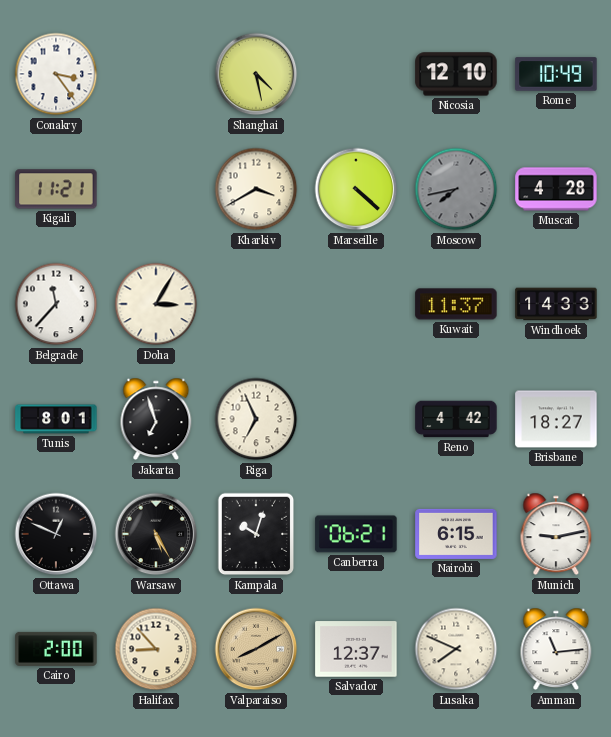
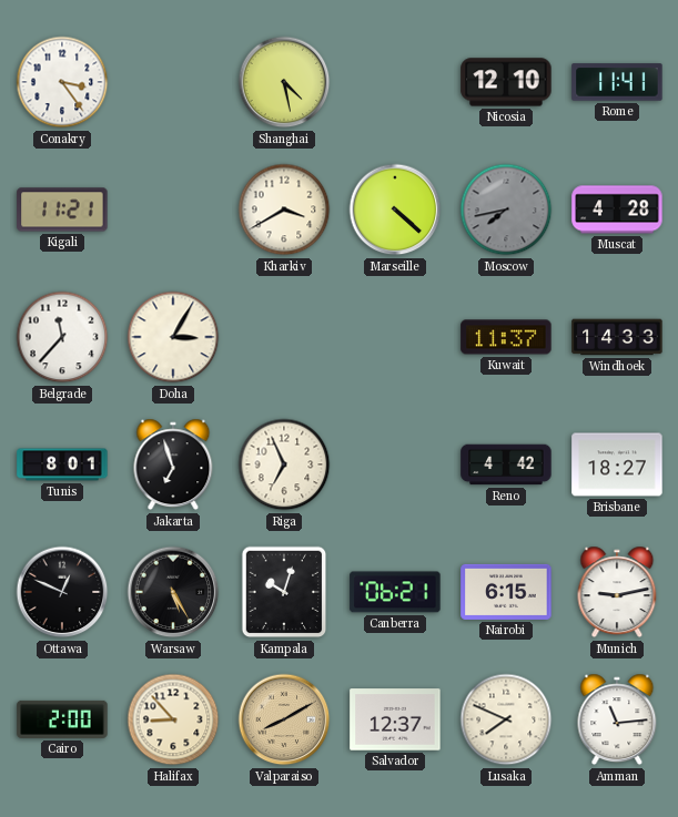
Rome: 10:49 -> 11:41 (617, 82)
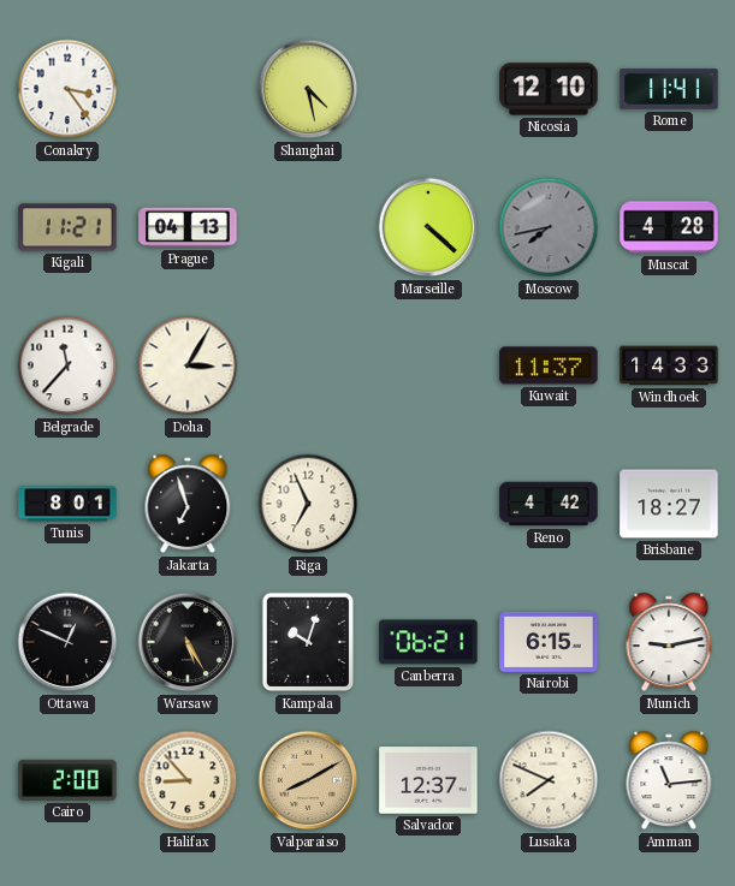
Prague: none -> 04:13 (188, 227)
Kharkiv: 3:40 -> none (284, 210)
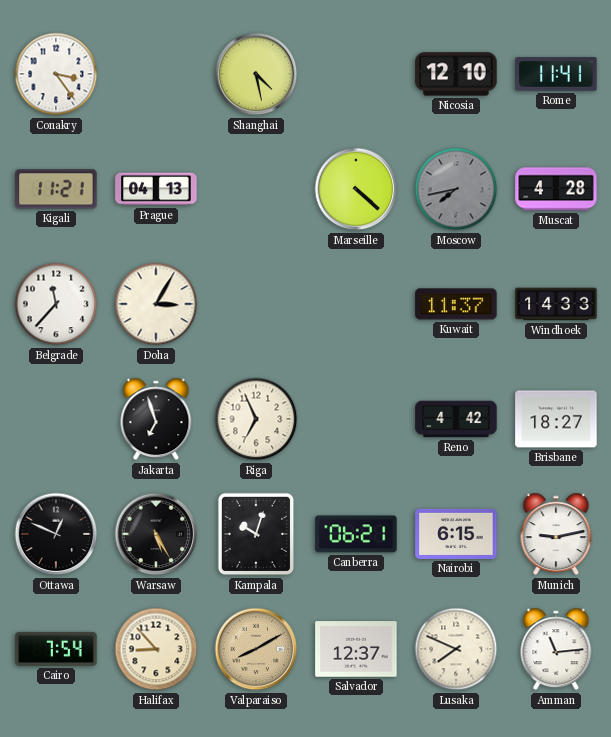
Tunis: 8:01 -> none (67, 504)
Cairo: 2:00 -> 7:54 (56, 649)
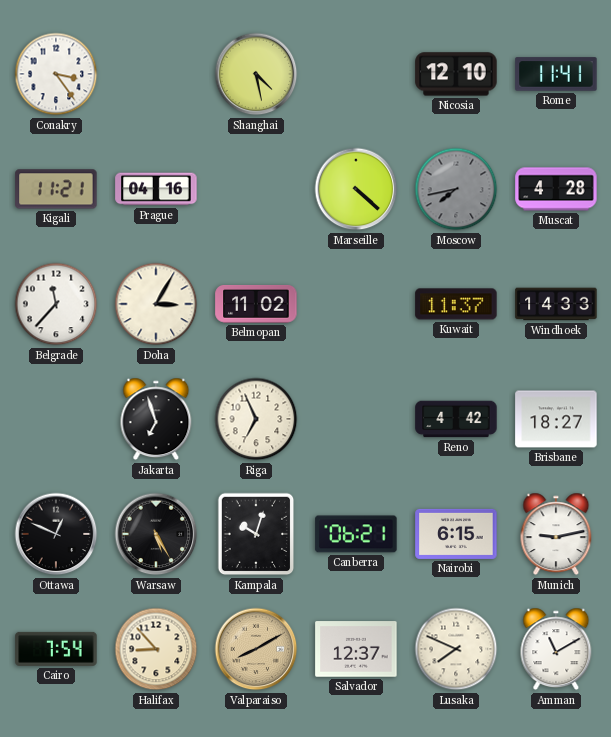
Prague: 04:13 -> 04:16 (156, 189)
Belmopan: none -> 11:02 (256, 304)
Amman: 11:14 -> 11:10 (556, 649)
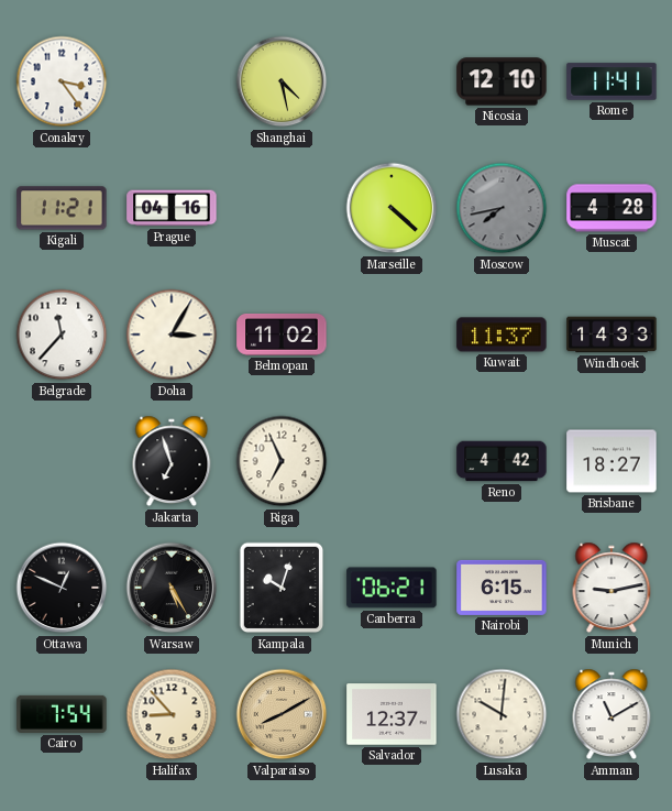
Lusaka: 7:49 -> 10:01 (502, 714)
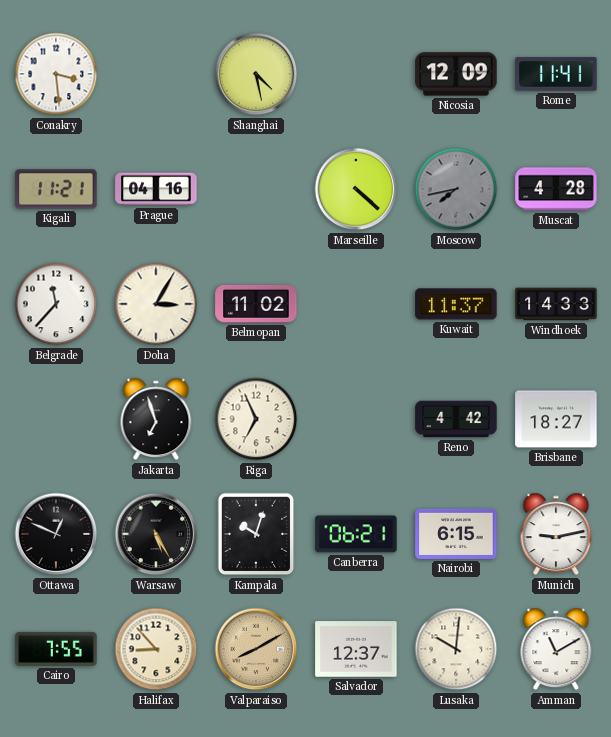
Conakry: 3:24 -> 3:29 (56, 74)
Nicosia: 12:10 -> 12:09 (456, 74)
Cairo: 7:54 -> 7:55 (56, 649)
